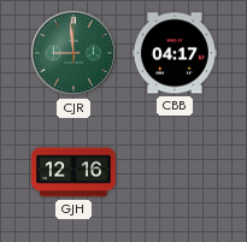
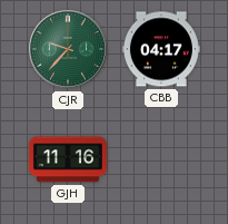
CJR: 8:59 -> 9:37 (69, 50)
GJH: 12:16 -> 11:16 (68, 159)
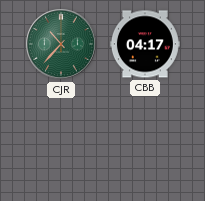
CJR: 9:37 -> 10:37 (62, 45)
GJH: 11:16 -> none (68, 159)
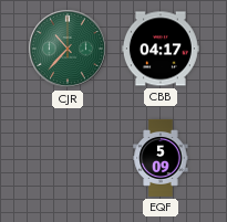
EQF: none -> 5:09 (161, 158)
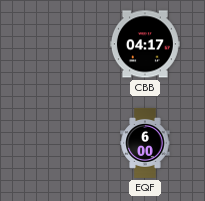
CJR: 10:37 -> none (69, 50)
EQF: 5:09 -> 6:00 (145, 143)
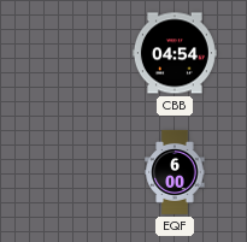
CBB: 04:17 -> 04:54 (175, 53)
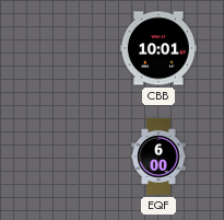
CBB: 04:54 -> 10:01 (158, 48)
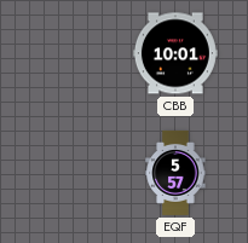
EQF: 6:00 -> 5:57 (175, 173)
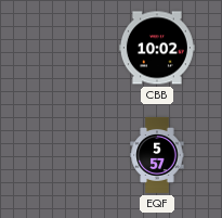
CBB: 10:01 -> 10:02 (157, 48)
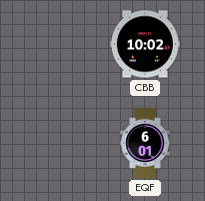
EQF: 5:57 -> 6:01 (145, 143)
